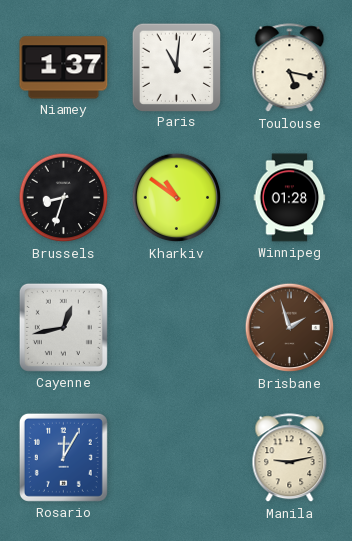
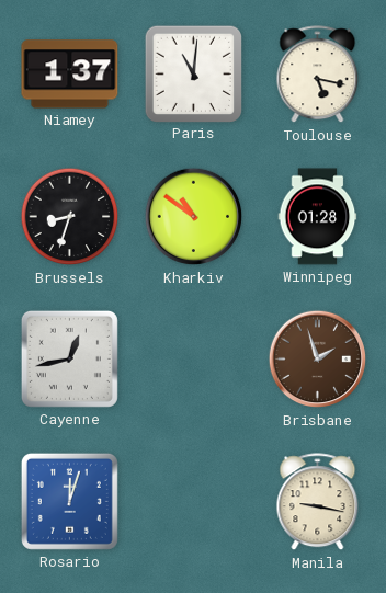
Rosario: 12:05 -> 12:03 (69, 501)
Manila: 9:13 -> 9:17 (318, 502)
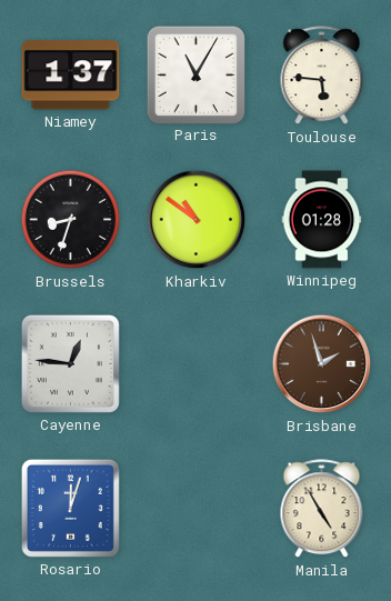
Paris: 11:01 -> 11:05 (195, 74)
Toulouse: 5:17 -> 5:46 (322, 76)
Cayenne: 12:43 -> 12:46 (70, 363)
Manila: 9:17 -> 4:55 (322, 509)
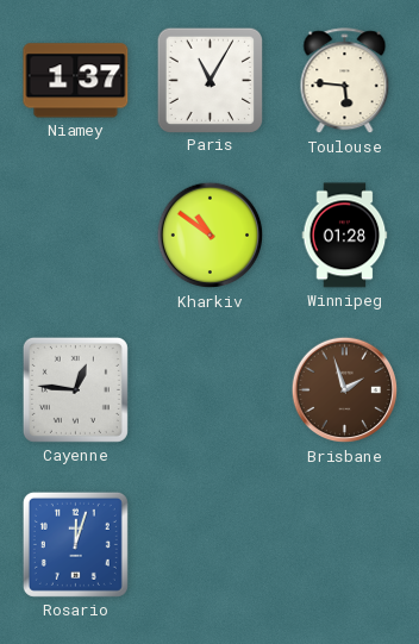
Brussels: 8:33 -> none (71, 220)
Manila: 4:55 -> none (322, 509)
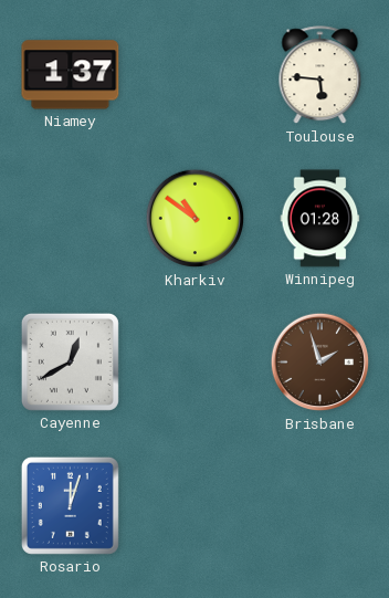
Paris: 11:05 -> none (209, 80)
Cayenne: 12:46 -> 12:40 (70, 361)
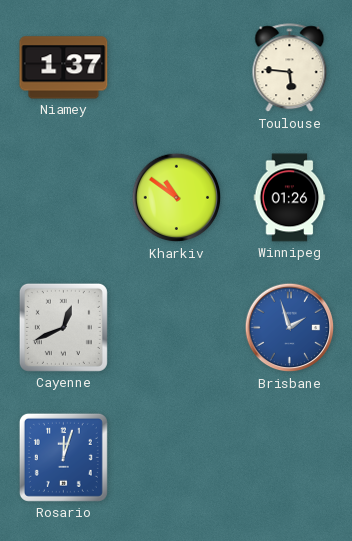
Winnipeg: 01:28 -> 01:26 (290, 198)
Cayenne: 12:40 -> 12:41 (63, 327)
Brisbane dial: brown -> blue (290, 328)
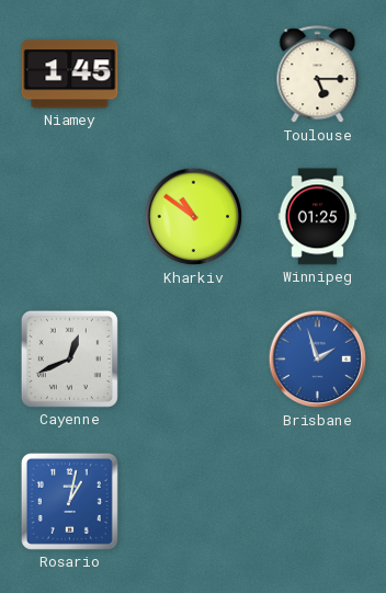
Niamey: 1:37 -> 1:45 (70, 75)
Toulouse: 5:46 -> 5:15 (318, 75)
Winnipeg: 01:26 -> 01:25 (318, 217)
Rosario: 12:03 -> 1:02 (69, 501)
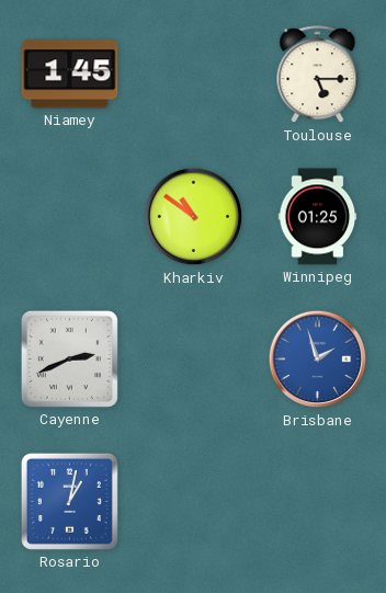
Cayenne: 12:41 -> 2:41 (69, 358)
